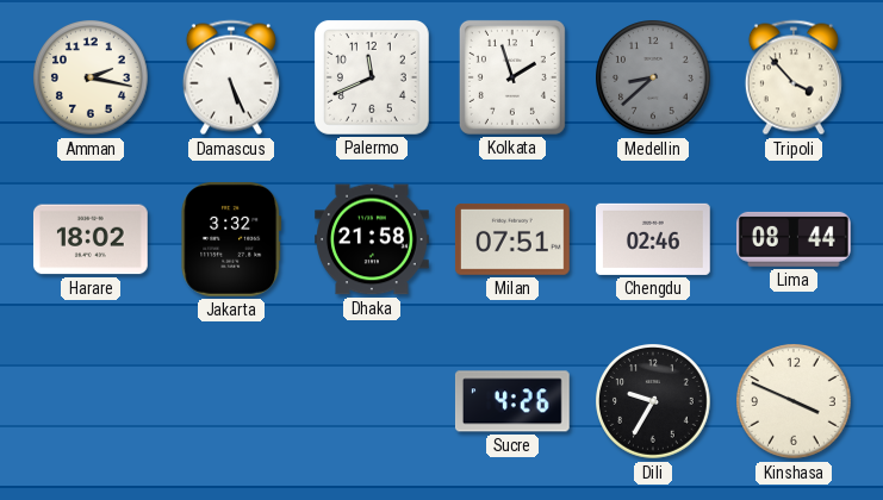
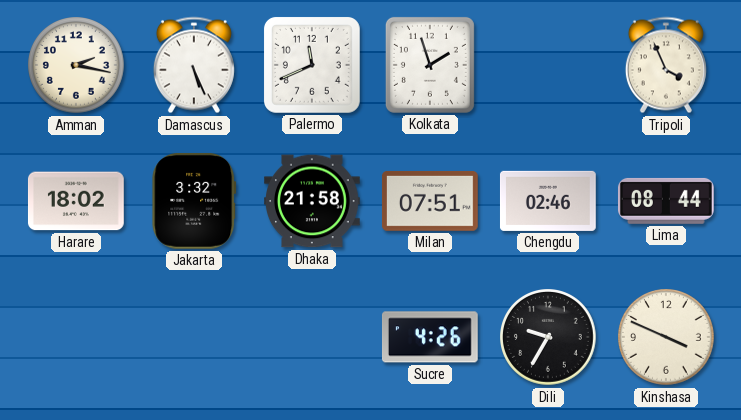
Medellin: 8:38 -> none (654, 79)
Tripoli: 3:53 -> 3:56 (666, 65)
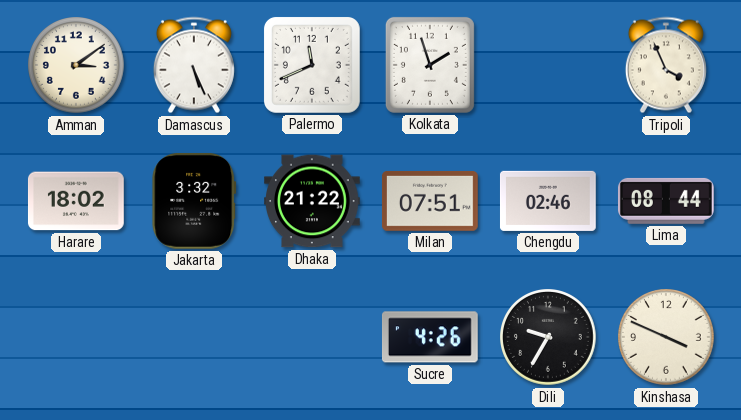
Amman: 2:17 -> 3:09 (77, 66)
Dhaka: 21:58 -> 21:22 (313, 201)
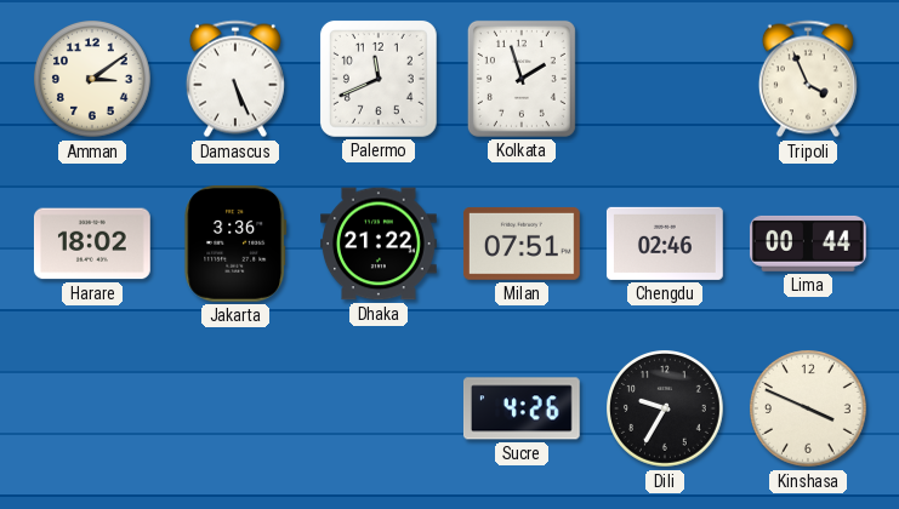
Jakarta: 3:32 -> 3:36 (235, 244)
Lima: 08:44 -> 00:44 (808, 244)
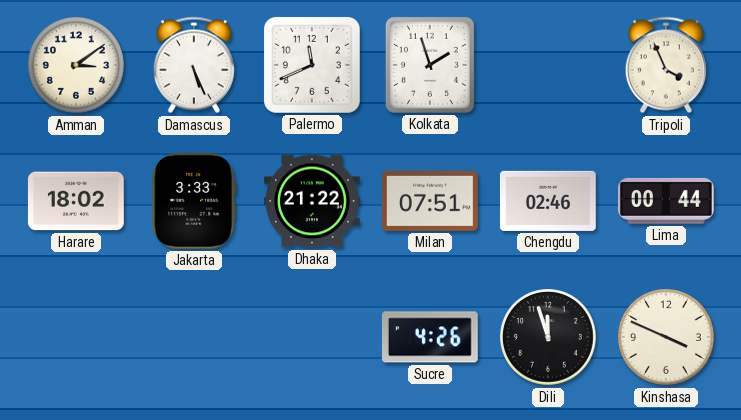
Jakarta: 3:36 -> 3:33 (194, 201)
Dili: 9:35 -> 11:57 (549, 338)
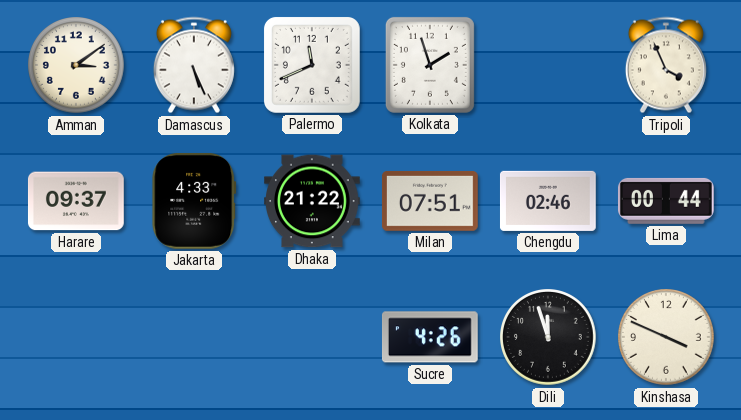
Harare: 18:02 -> 09:37 (76, 201)
Jakarta: 3:33 -> 4:33 (194, 201)
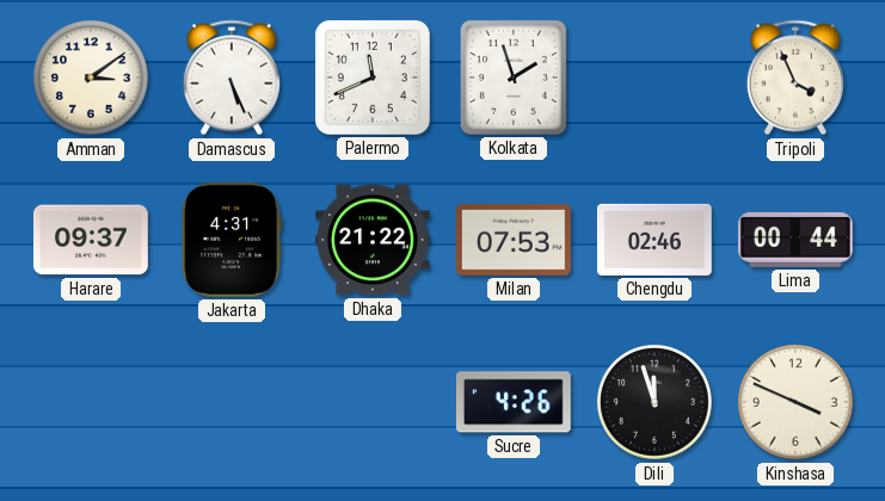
Jakarta: 4:33 -> 4:31 (232, 240)
Milan: 07:51 -> 07:53 (514, 240)
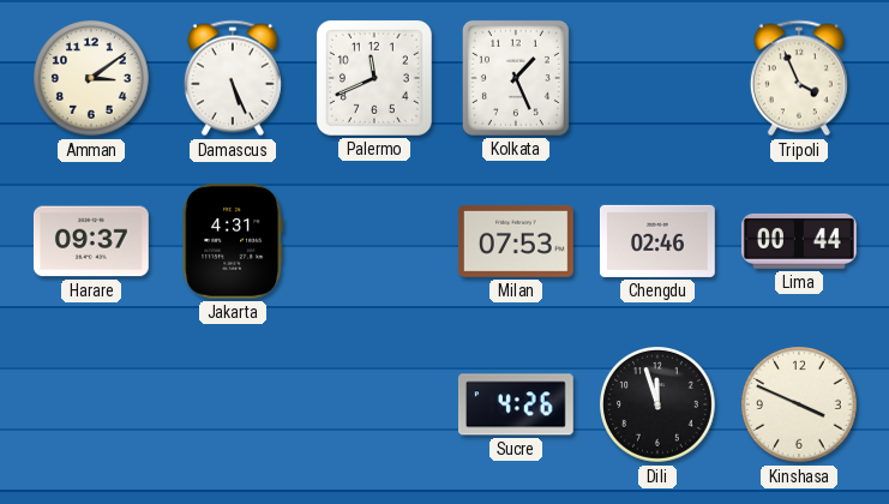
Kolkata: 1:57 -> 1:26 (516, 78)
Dhaka: 21:22 -> none (374, 240)
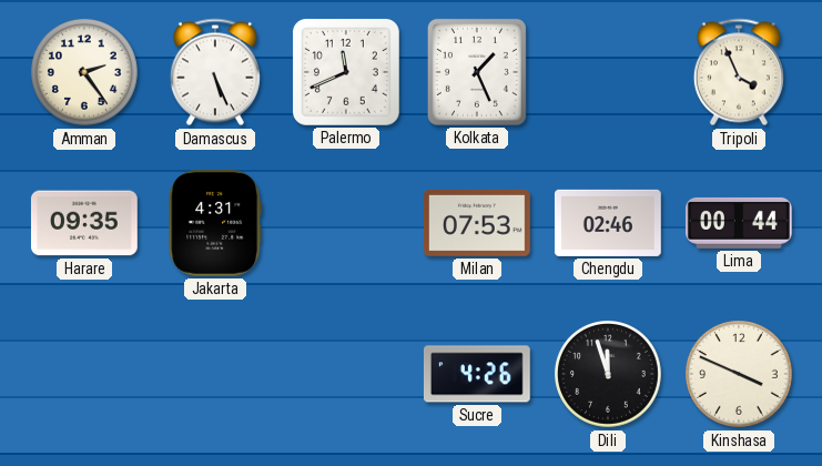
Amman: 3:09 -> 2:24 (85, 73)
Harare: 09:37 -> 09:35 (84, 223)
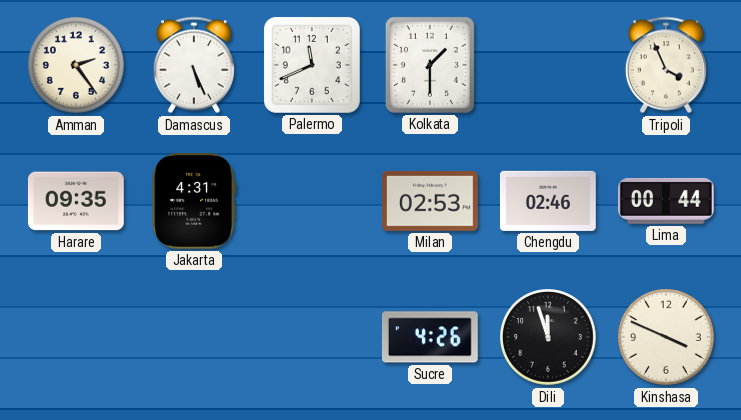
Kolkata: 1:26 -> 1:30 (430, 65)
Milan: 07:53 -> 02:53 (430, 201)
